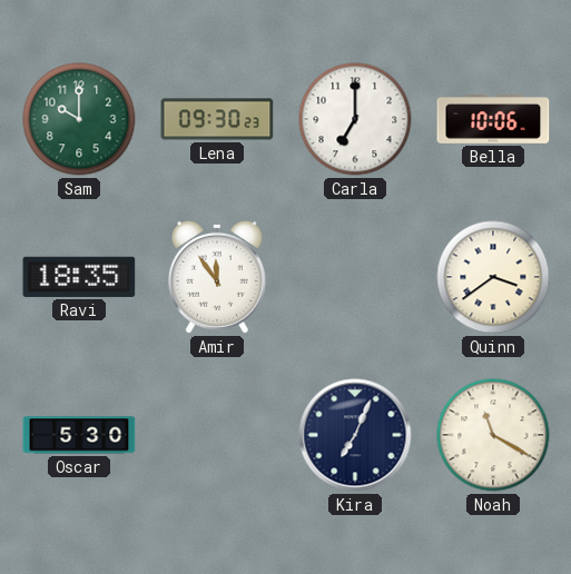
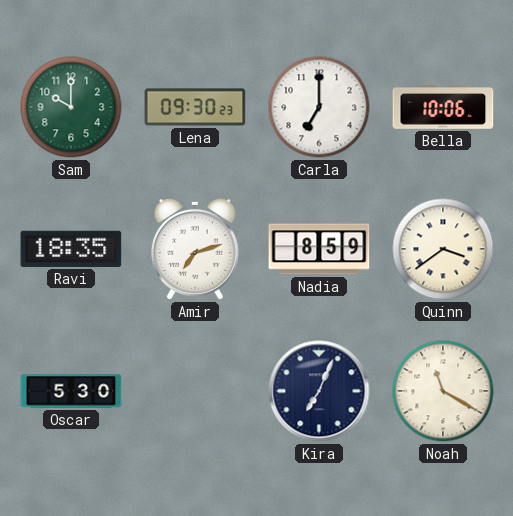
Amir: 11:54 -> 7:12 (195, 249)
Nadia: none -> 8:59 (319, 249)
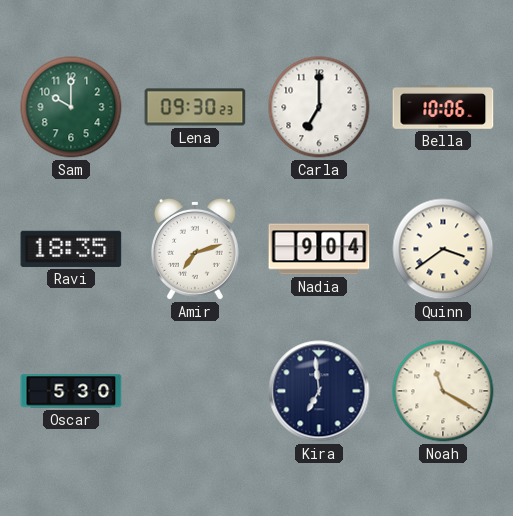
Nadia: 8:59 -> 9:04 (319, 249)
Kira: 7:04 -> 6:59 (319, 391)
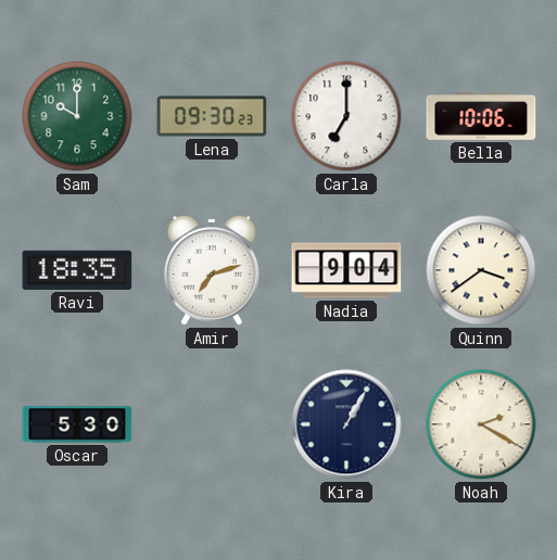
Kira: 6:59 -> 1:05 (346, 424)
Noah: 11:20 -> 2:20 (481, 424)
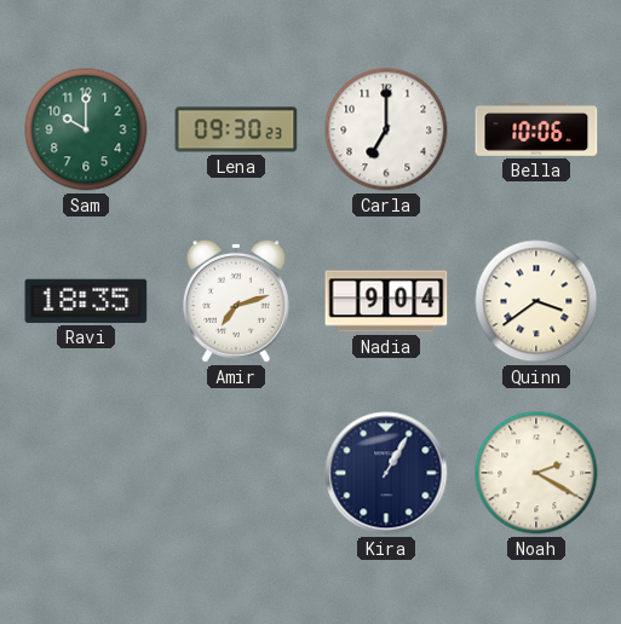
Oscar: 5:30 -> none (77, 424)
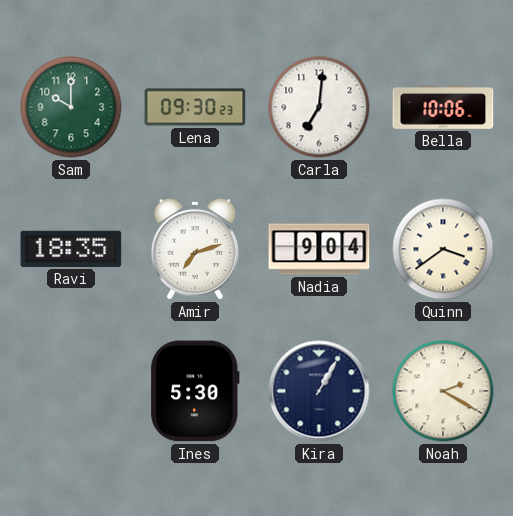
Carla: 7:00 -> 7:01 (319, 107)
Ines: none -> 5:30 (195, 391)
